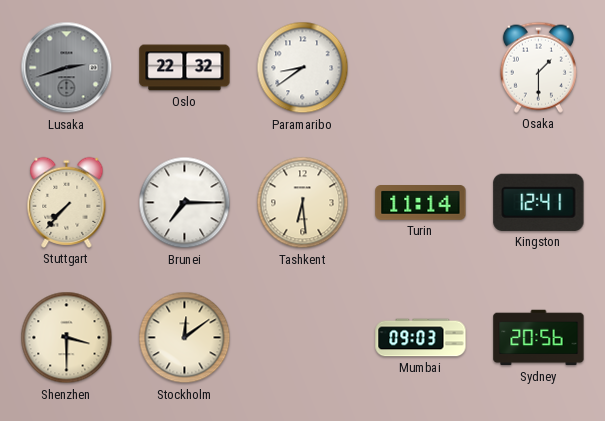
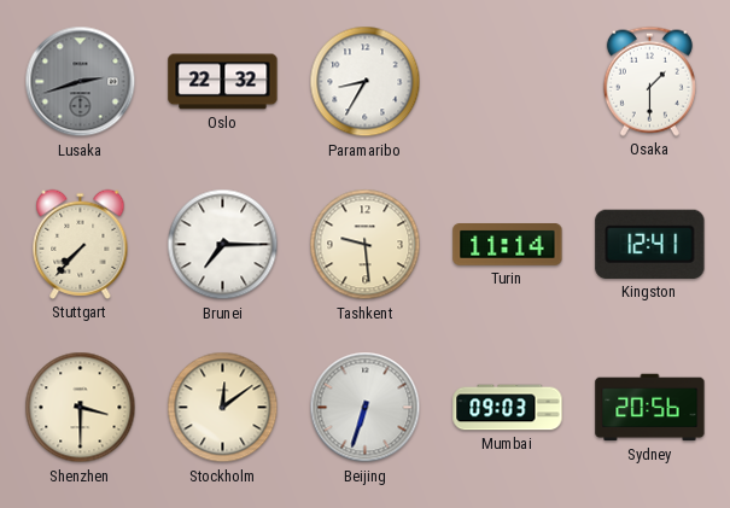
Paramaribo: 8:39 -> 8:35 (366, 82)
Tashkent: 6:29 -> 9:29 (366, 245)
Beijing: none -> 6:33 (366, 408)
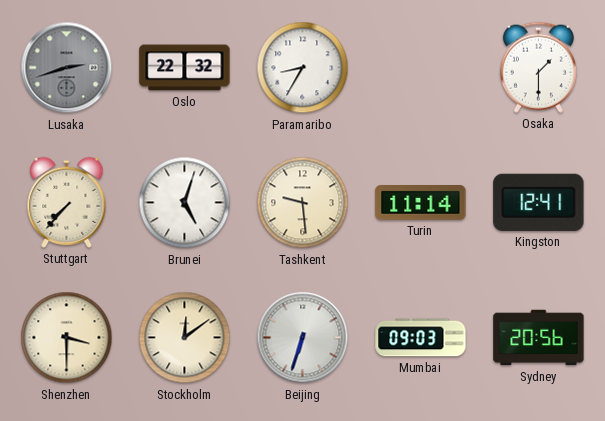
Brunei: 7:15 -> 5:03 (185, 203)
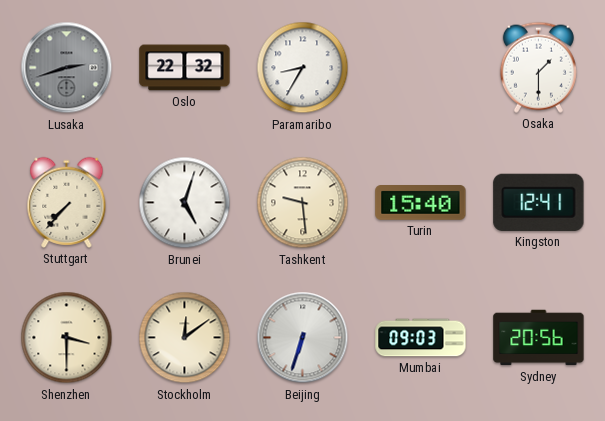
Turin: 11:14 -> 15:40 (421, 203)
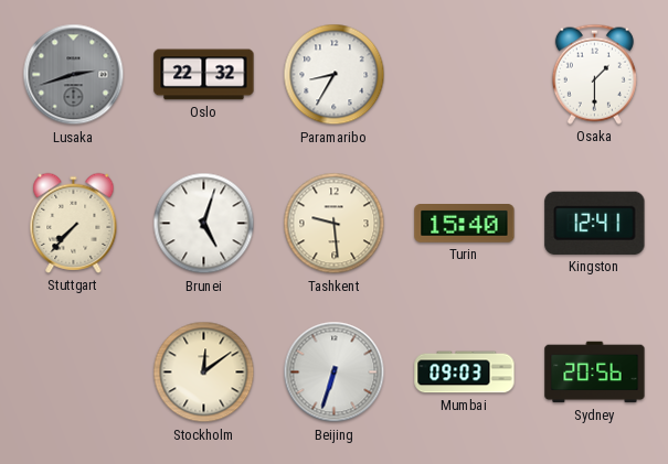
Shenzhen: 3:30 -> none (67, 338)
